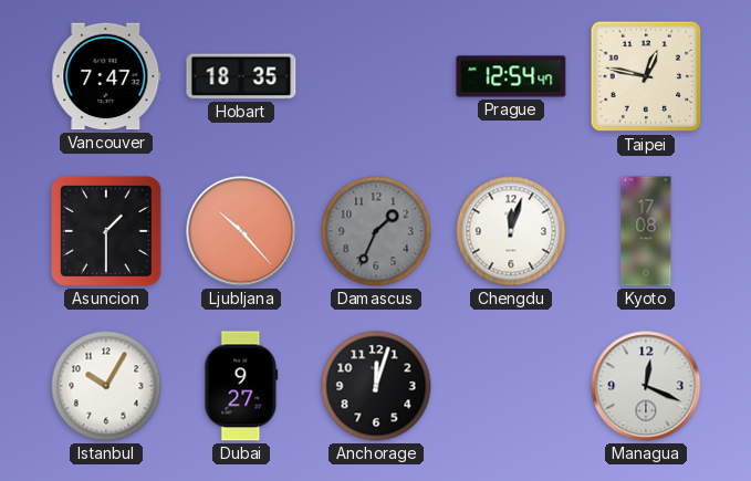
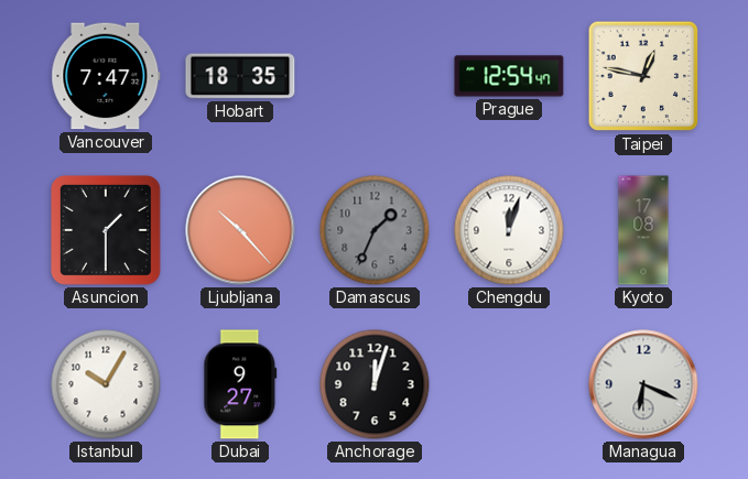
Managua: 12:19 -> 6:19 (643, 384)
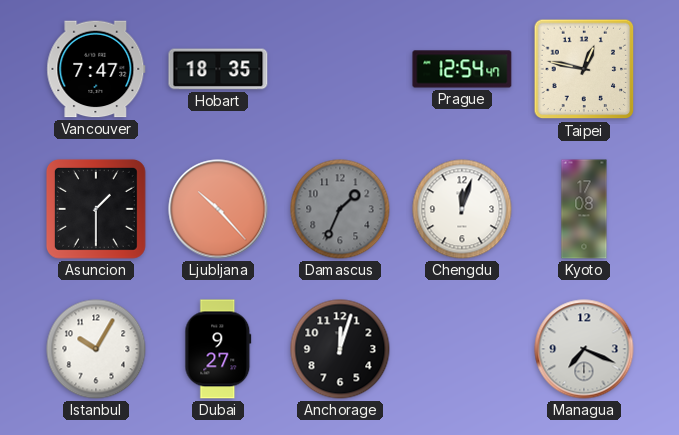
Managua: 6:19 -> 7:19 (584, 349)
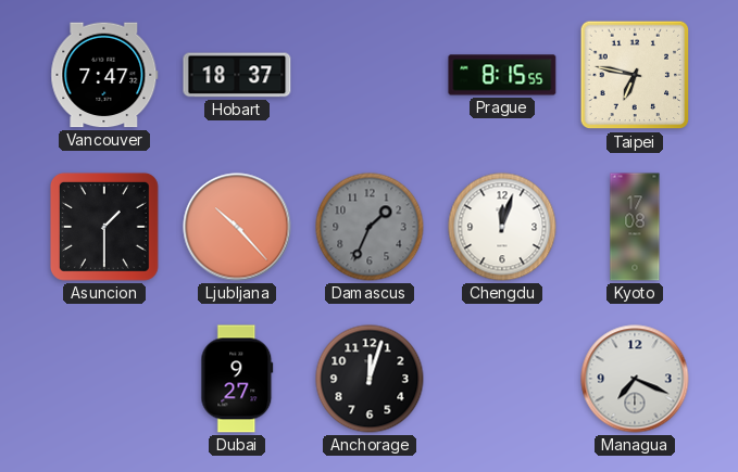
Hobart: 18:35 -> 18:37 (237, 75)
Prague: 12:54 -> 8:15 (502, 75)
Taipei: 12:47 -> 6:47 (635, 75)
Istanbul: 10:05 -> none (96, 349)
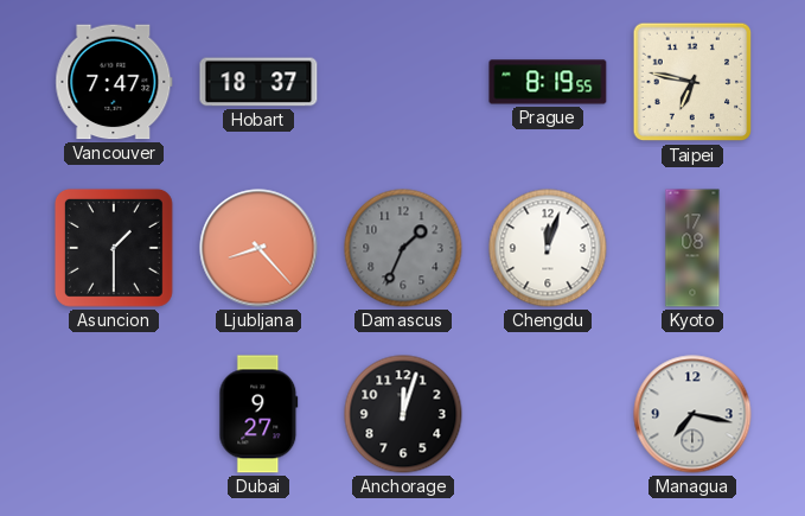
Prague: 8:15 -> 8:19 (548, 82)
Ljubljana: 10:23 -> 8:23 (258, 248)
Managua: 7:19 -> 7:17 (692, 414)
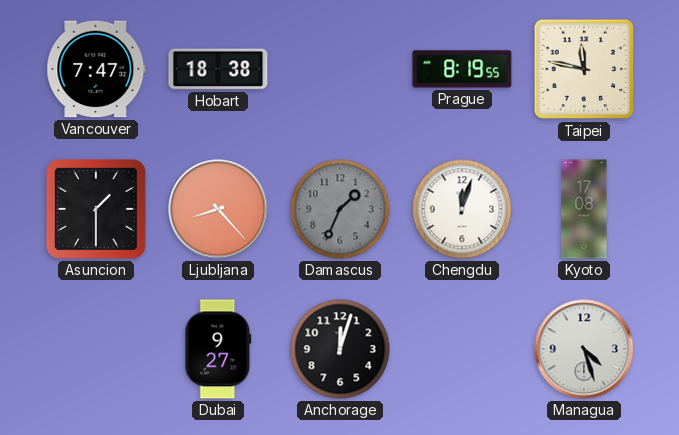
Hobart: 18:37 -> 18:38 (218, 69)
Taipei: 6:47 -> 11:47 (584, 69)
Managua: 7:17 -> 4:27 (584, 349)
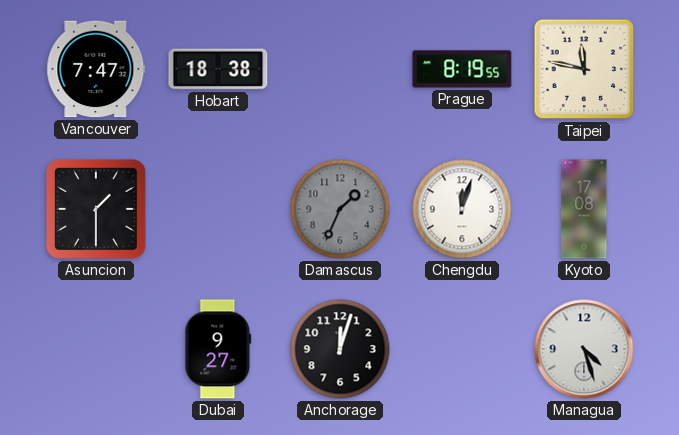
Ljubljana: 8:23 -> none (218, 209)
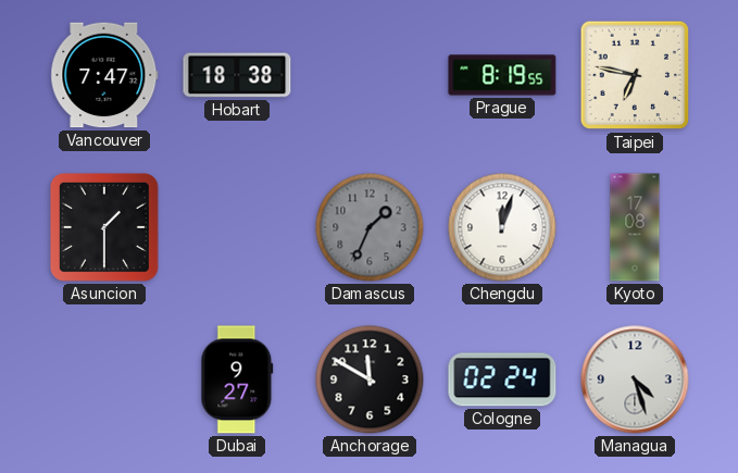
Taipei: 11:47 -> 6:47 (635, 75)
Anchorage: 12:03 -> 11:50 (370, 379)
Cologne: none -> 02:24 (502, 379)
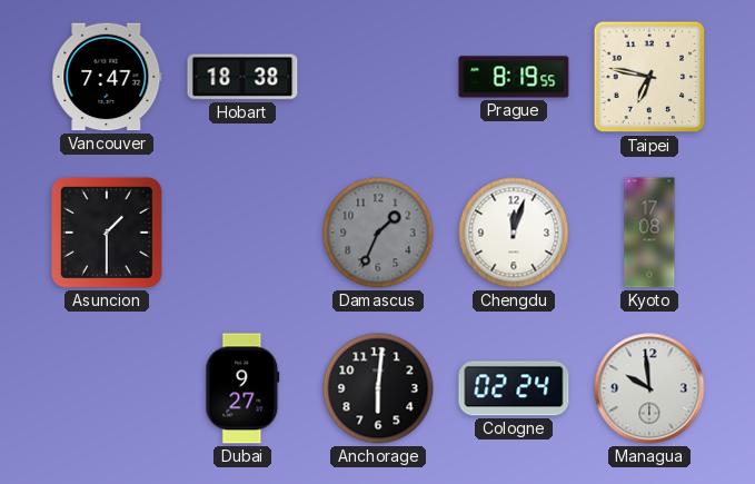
Anchorage: 11:50 -> 6:01 (378, 388)
Managua: 4:27 -> 9:59 (649, 388)
